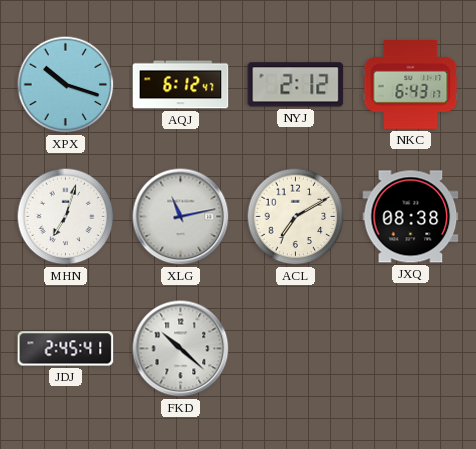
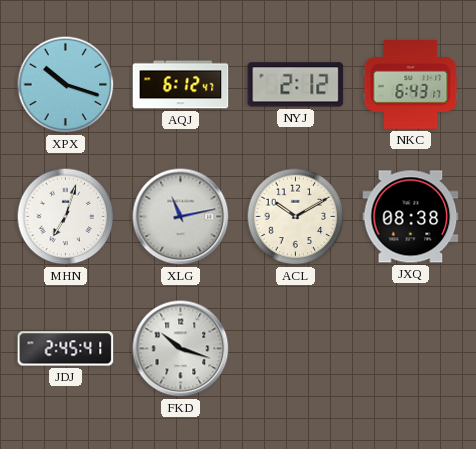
ACL: 7:10 -> 10:10 (296, 217)
FKD: 10:22 -> 10:18 (181, 349)
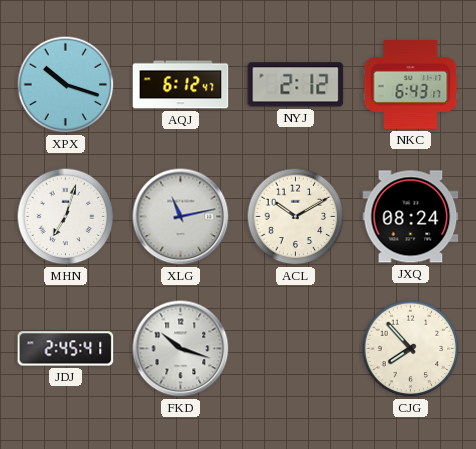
JXQ: 08:38 -> 08:24 (411, 217)
CJG: none -> 7:53 (411, 349)
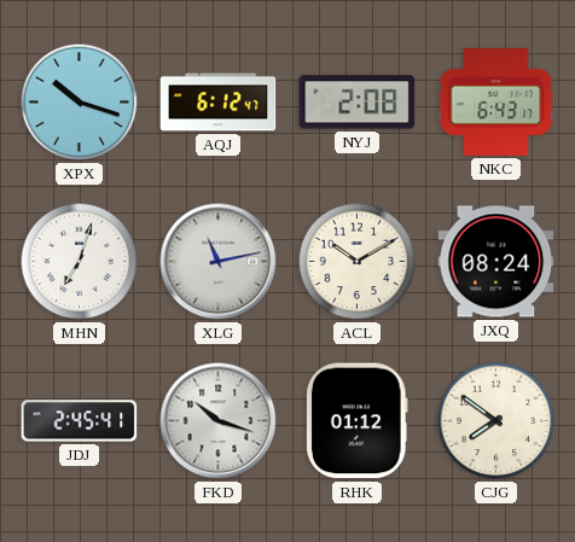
NYJ: 2:12 -> 2:08 (358, 103)
RHK: none -> 01:12 (356, 421)
CJG: 7:53 -> 7:51 (496, 421)
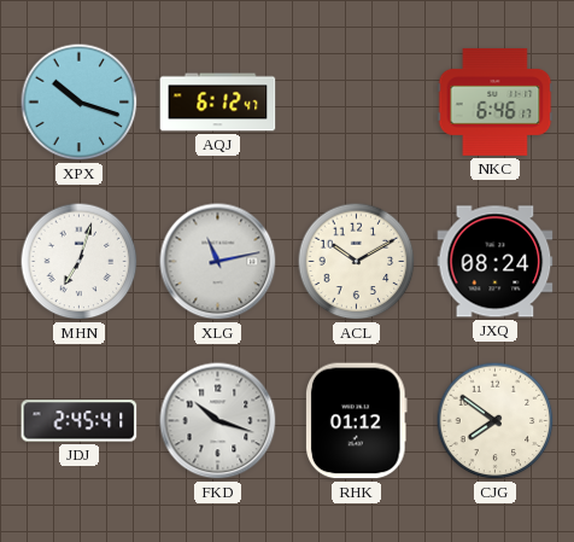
NYJ: 2:08 -> none (358, 103)
NKC: 6:43 -> 6:46 (496, 101)
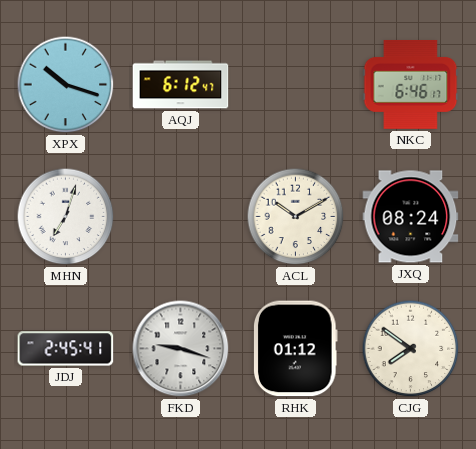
XLG: 11:13 -> none (218, 262)
FKD: 10:18 -> 9:18 (181, 349)
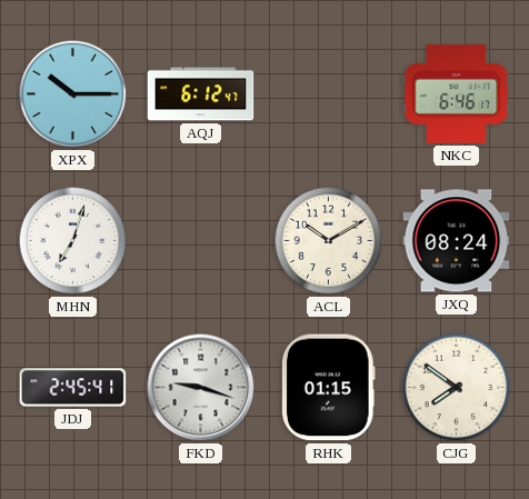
XPX: 10:18 -> 10:15 (73, 94)
RHK: 01:12 -> 01:15 (328, 388)
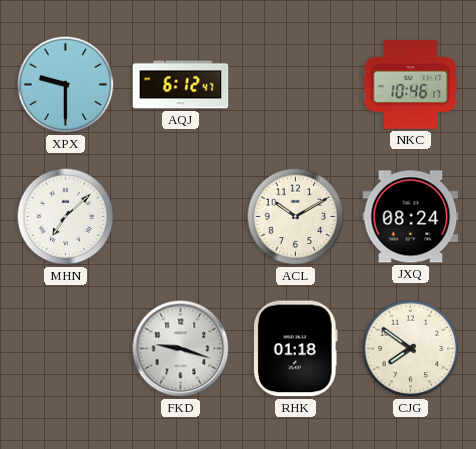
XPX: 10:15 -> 9:30 (66, 85)
NKC: 6:46 -> 10:46 (411, 84)
MHN: 7:03 -> 7:08 (66, 217)
JDJ: 2:45 -> none (73, 388)
RHK: 01:15 -> 01:18 (295, 349)
